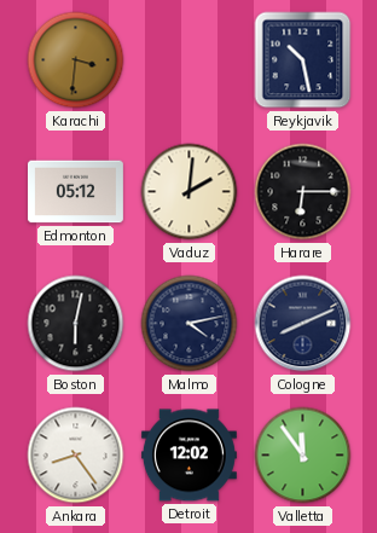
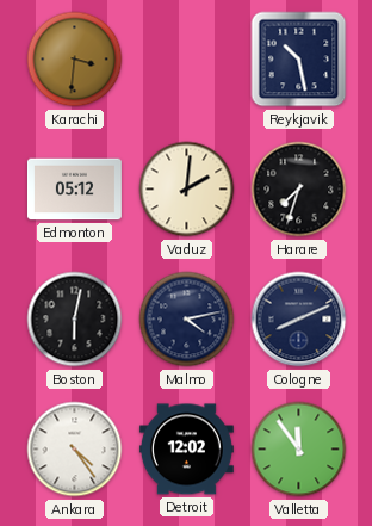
Harare: 6:15 -> 7:33 (299, 190)
Ankara: 8:24 -> 4:24 (75, 450)
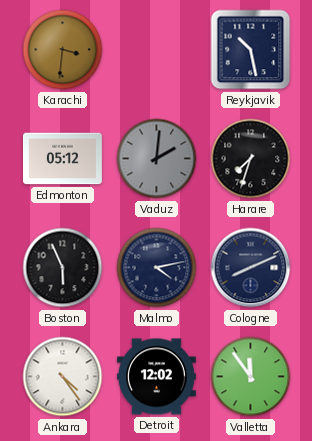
Vaduz dial: cream -> grey (157, 159)
Boston: 6:02 -> 5:56 (63, 268)
